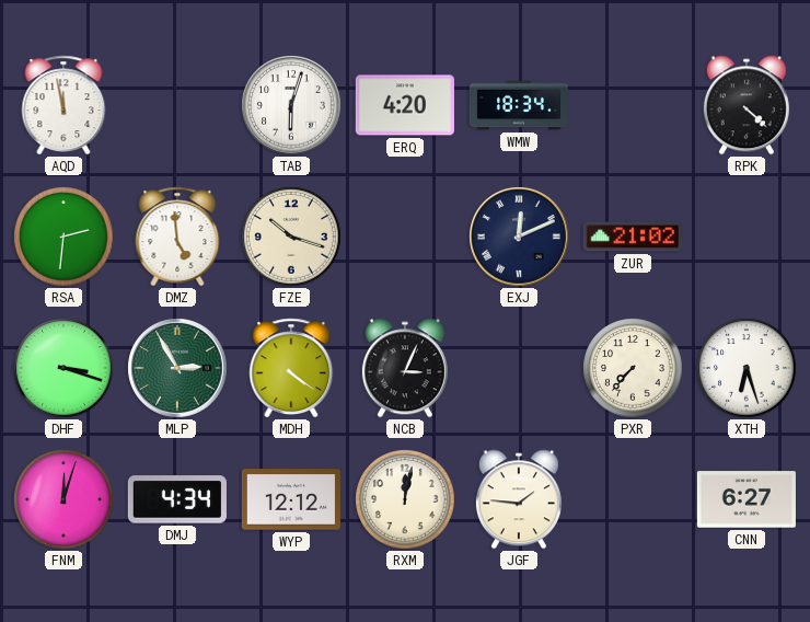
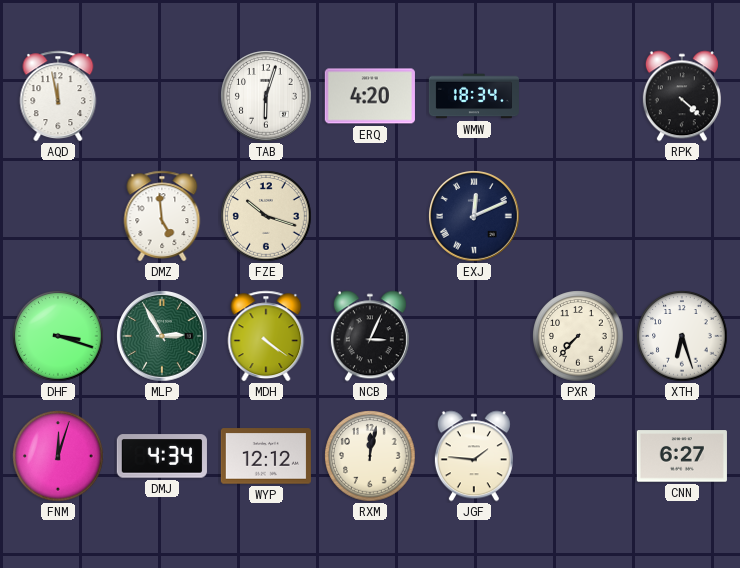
RSA: 2:31 -> none (63, 237)
ZUR: 21:02 -> none (633, 237)
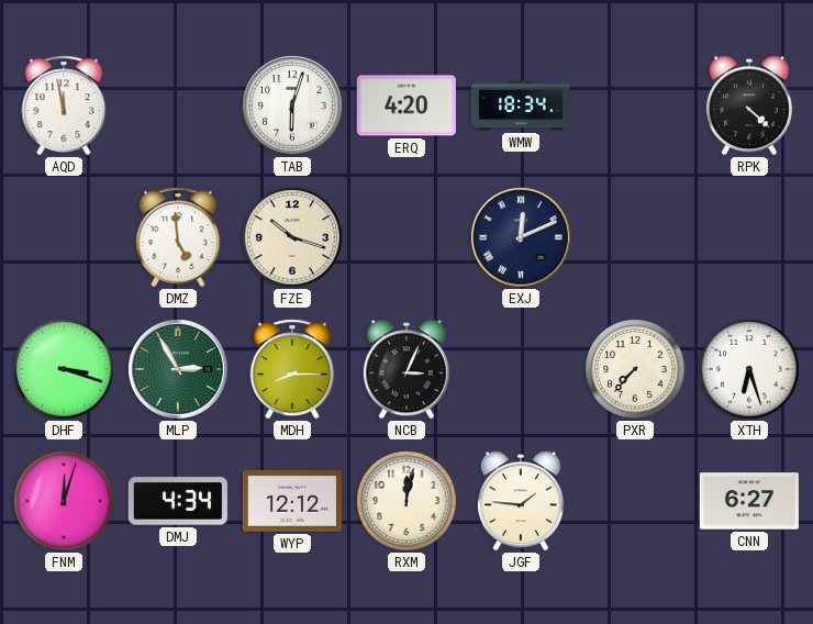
MDH: 4:21 -> 8:15 (292, 369)
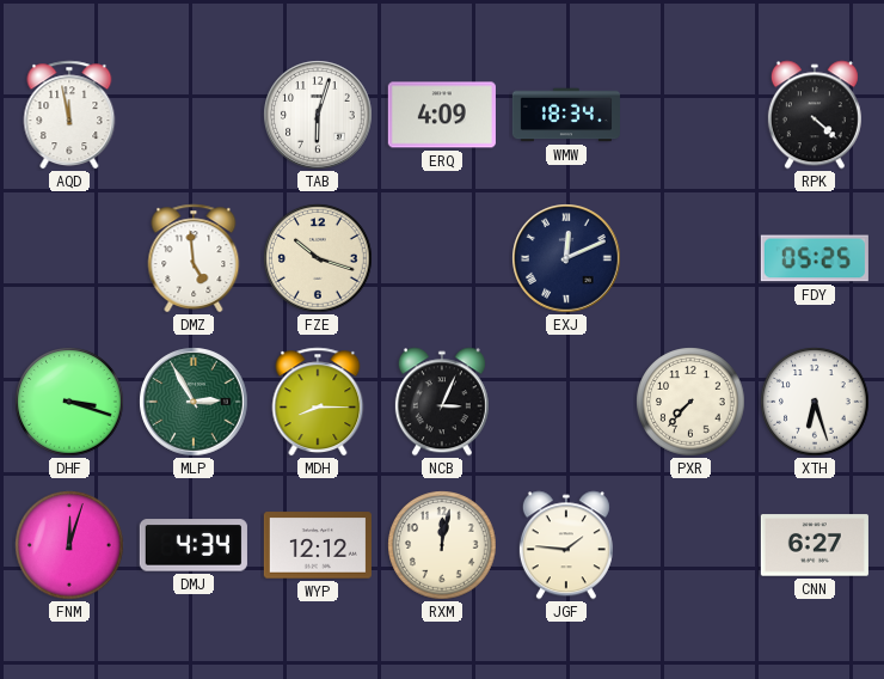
ERQ: 4:20 -> 4:09 (442, 115)
FDY: none -> 05:25 (815, 258)
